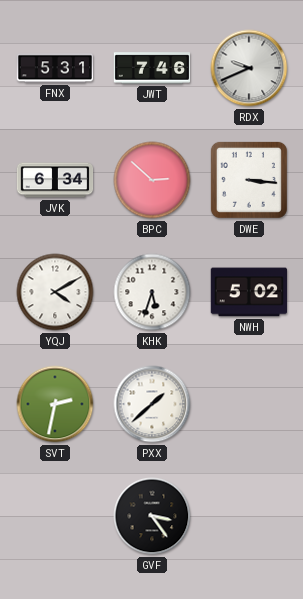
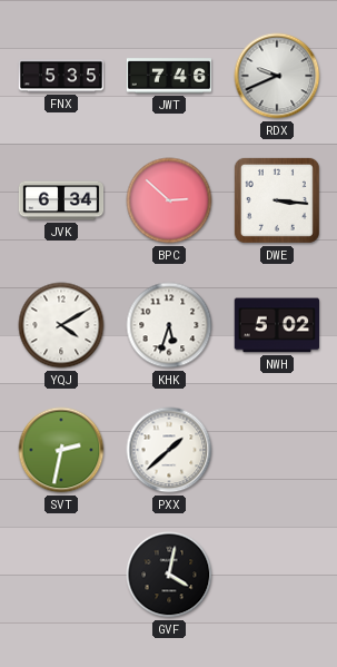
FNX: 5:31 -> 5:35 (61, 76)
GVF: 3:24 -> 4:02 (169, 575)
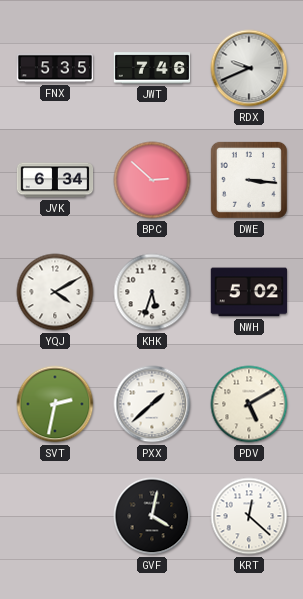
PDV: none -> 5:10 (249, 404)
KRT: none -> 12:22 (249, 516)
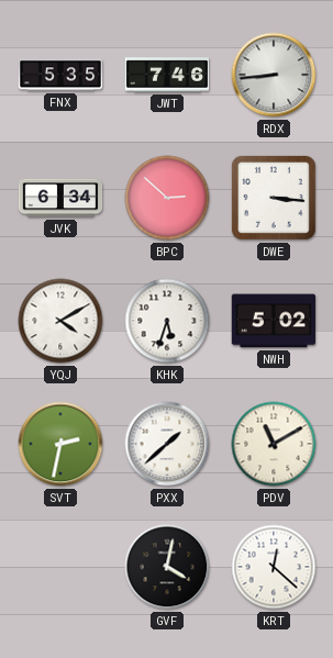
RDX: 9:41 -> 8:44 (274, 75)
PDV: 5:10 -> 11:10 (274, 444)
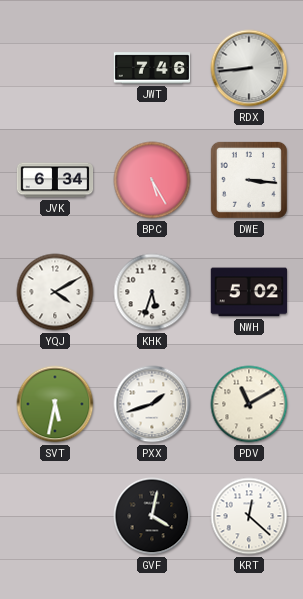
FNX: 5:35 -> none (60, 75)
BPC: 2:52 -> 5:25 (152, 180)
SVT: 2:32 -> 5:32 (55, 404)
PXX: 1:38 -> 1:42 (152, 404)
